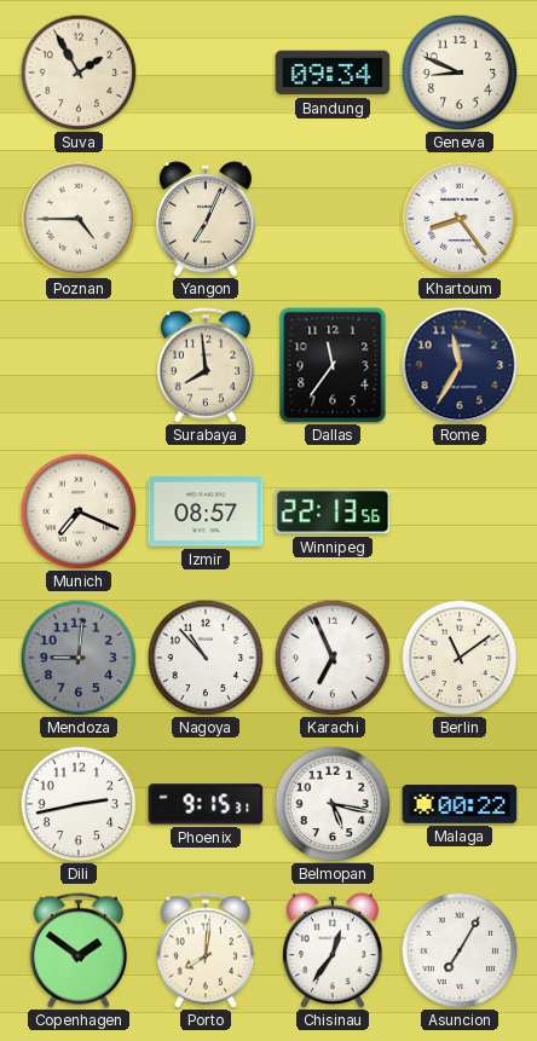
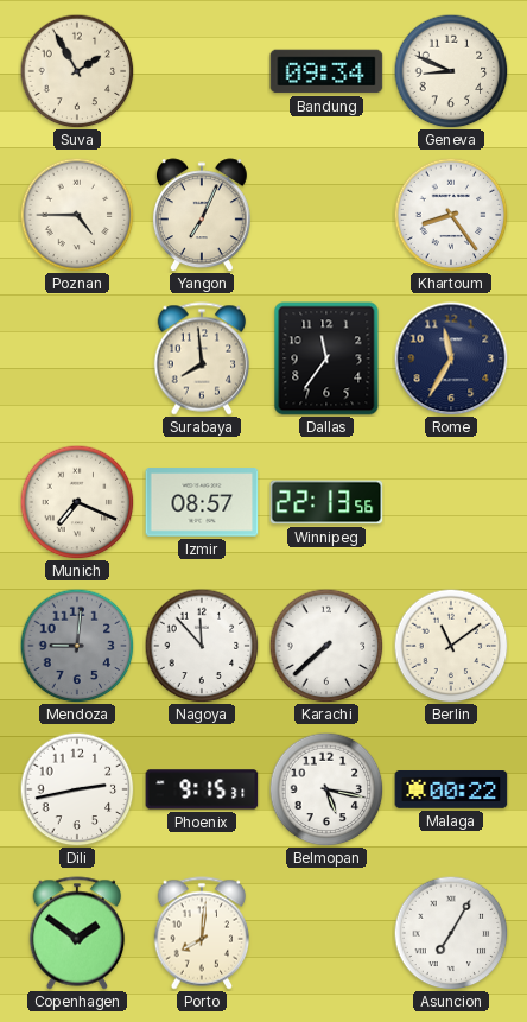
Nagoya: 10:53 -> 11:53 (202, 646)
Karachi: 6:56 -> 7:38 (326, 646)
Chisinau: 12:36 -> none (333, 950)
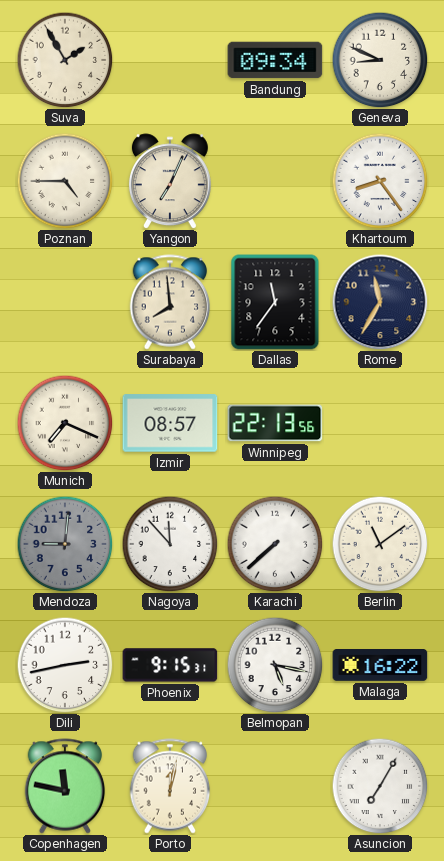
Malaga: 00:22 -> 16:22 (380, 666)
Copenhagen: 1:51 -> 11:47 (65, 786)
Porto: 8:01 -> 12:02 (170, 786)
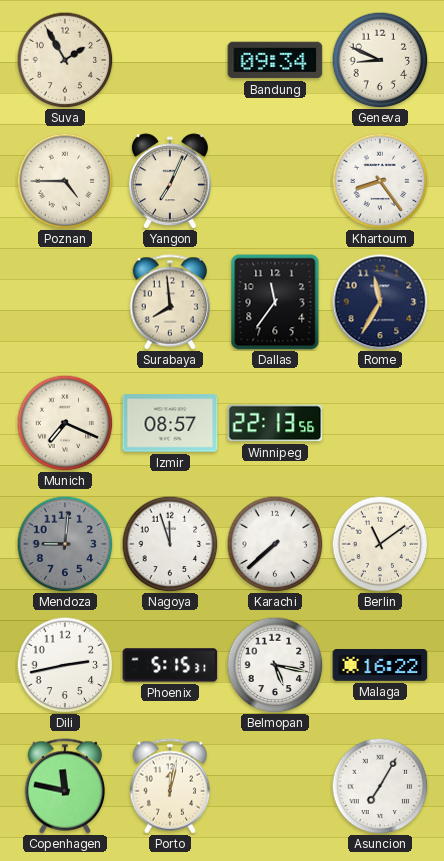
Nagoya: 11:53 -> 11:57 (170, 544)
Phoenix: 9:15 -> 5:15 (170, 665)
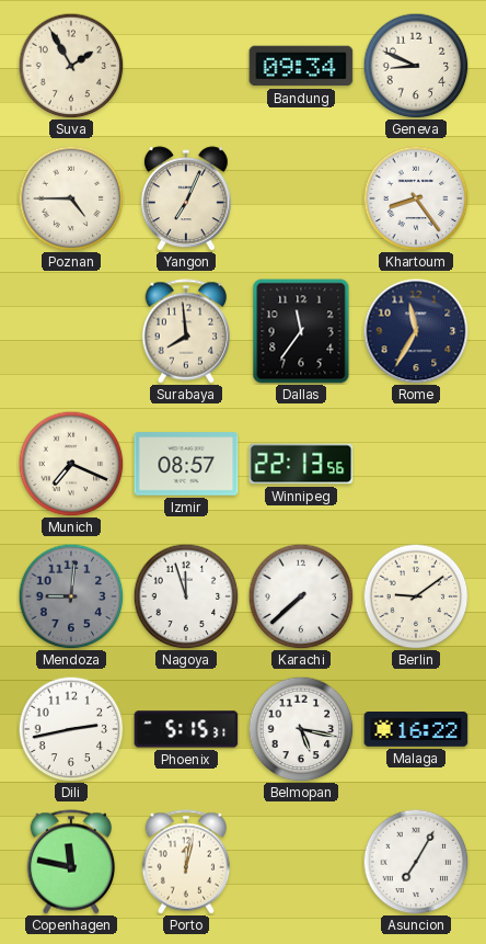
Berlin: 11:09 -> 9:09 (416, 596)
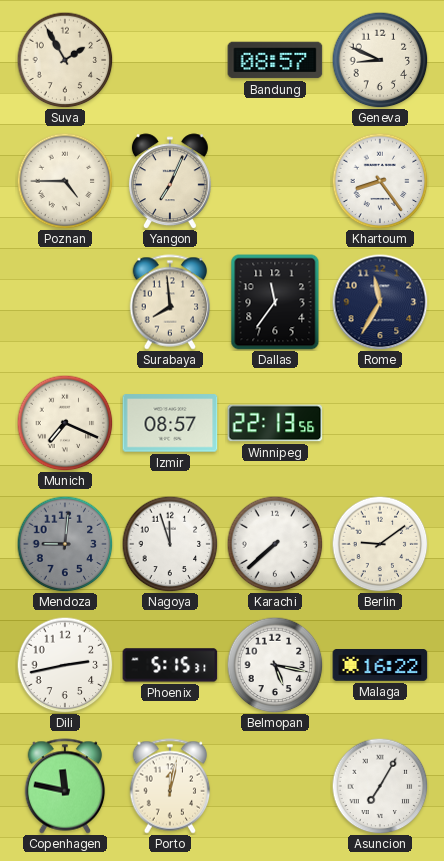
Bandung: 09:34 -> 08:57 (275, 60)
